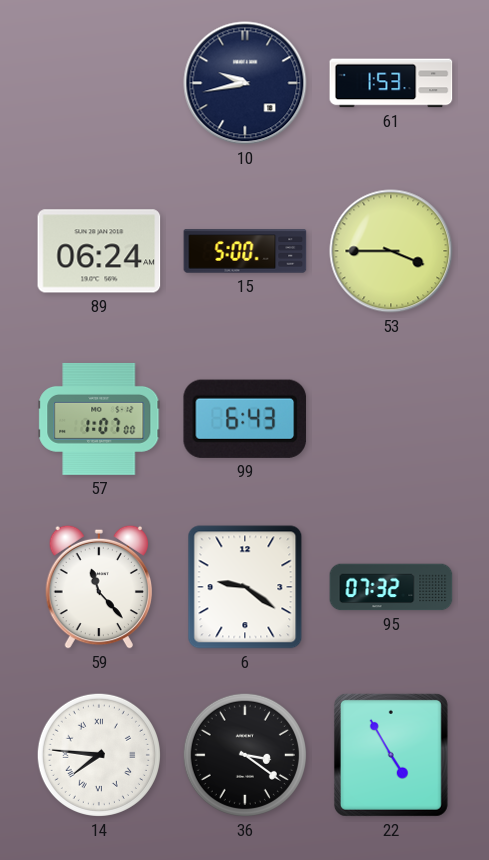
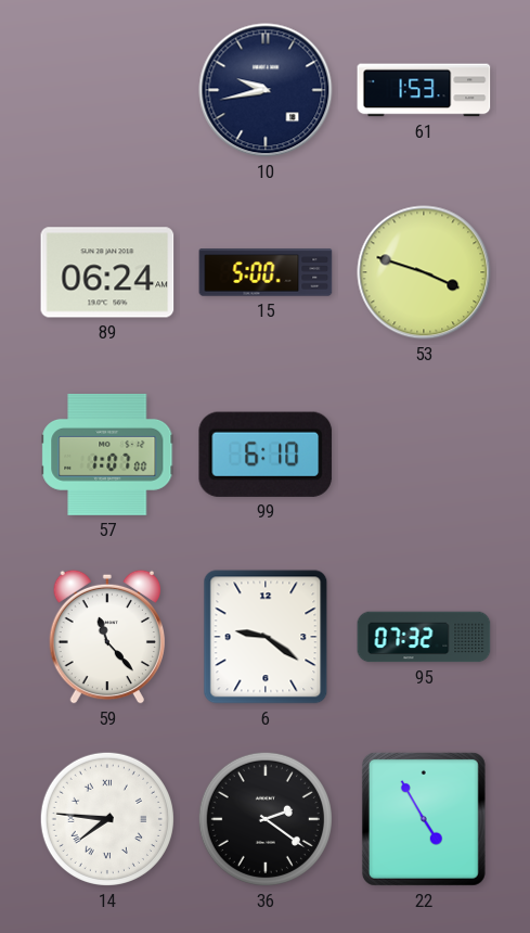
53: 3:45 -> 3:48 (424, 272)
99: 6:43 -> 6:10 (266, 455)
36: 3:21 -> 2:21 (266, 819)
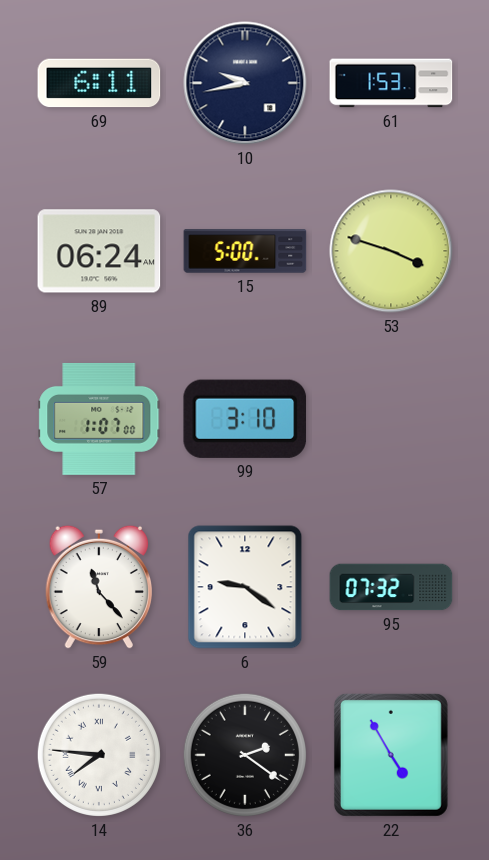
69: none -> 6:11 (99, 83)
99: 6:10 -> 3:10 (245, 419)
